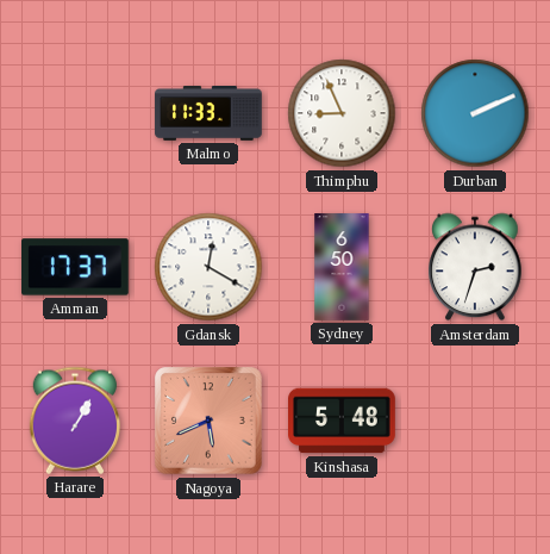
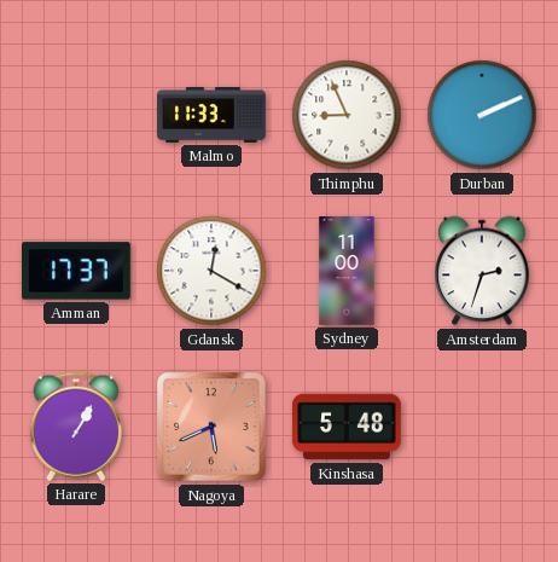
Sydney: 6:50 -> 11:00 (347, 271)
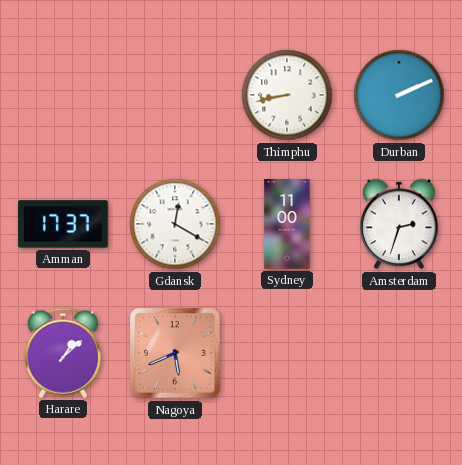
Malmo: 11:33 -> none (211, 116)
Thimphu: 8:56 -> 8:43 (287, 95)
Harare: 1:05 -> 1:08 (62, 353)
Kinshasa: 5:48 -> none (348, 427)
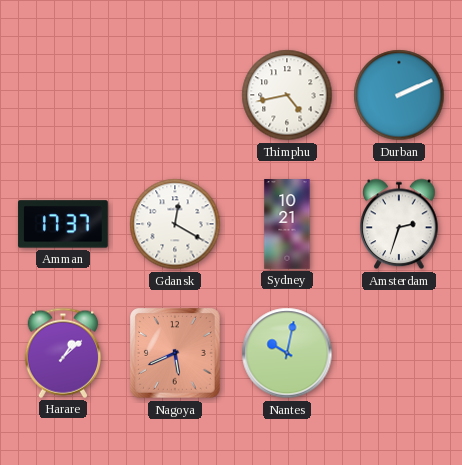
Thimphu: 8:43 -> 4:43 (287, 95)
Sydney: 11:00 -> 10:21 (287, 224)
Nantes: none -> 10:02 (287, 353)
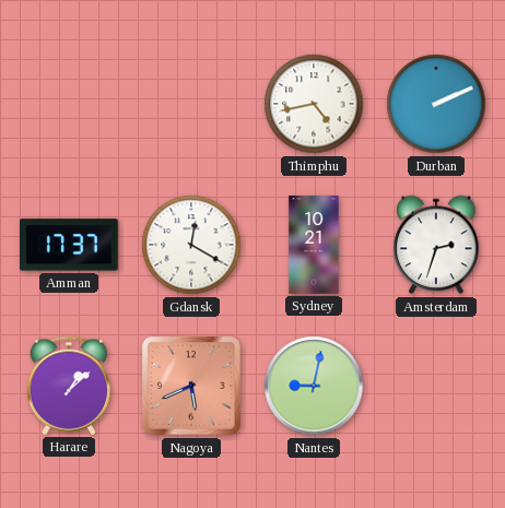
Nantes: 10:02 -> 9:02 (314, 386)
